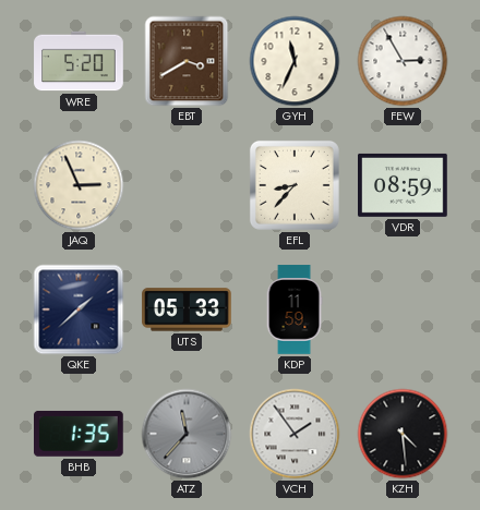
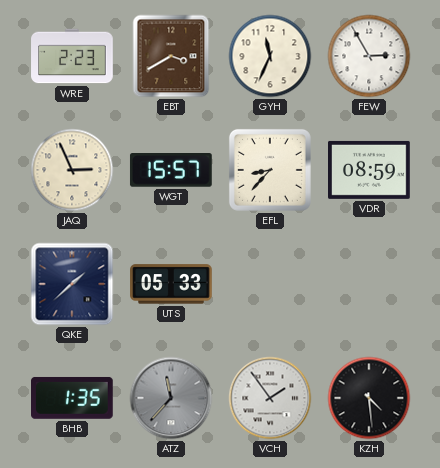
WRE: 5:20 -> 2:23 (72, 56)
WGT: none -> 15:57 (171, 171)
KDP: 11:59 -> none (295, 309)
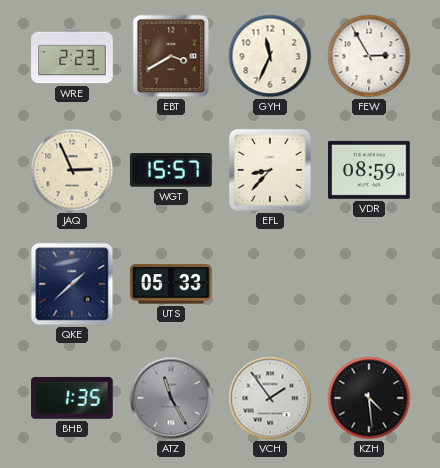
ATZ: 11:37 -> 11:25 (171, 398)
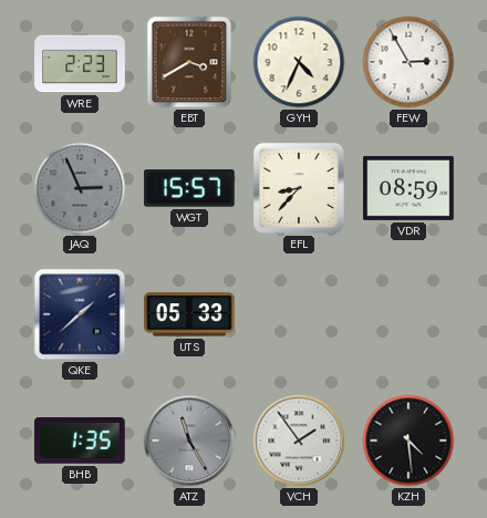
GYH: 11:34 -> 4:34 (299, 62)
JAQ dial: cream -> grey (80, 188)
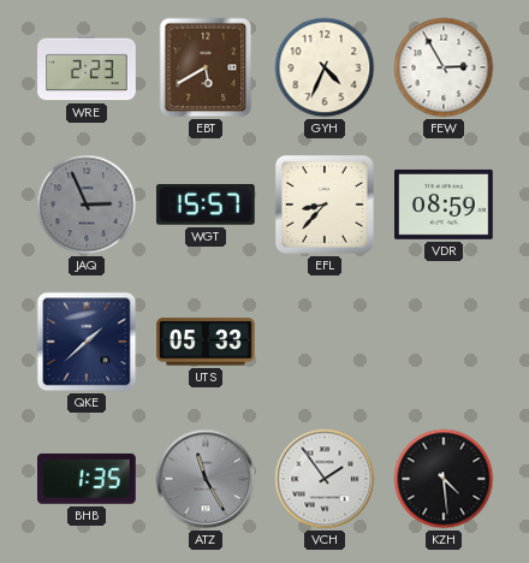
EBT: 3:40 -> 5:40 (206, 67)
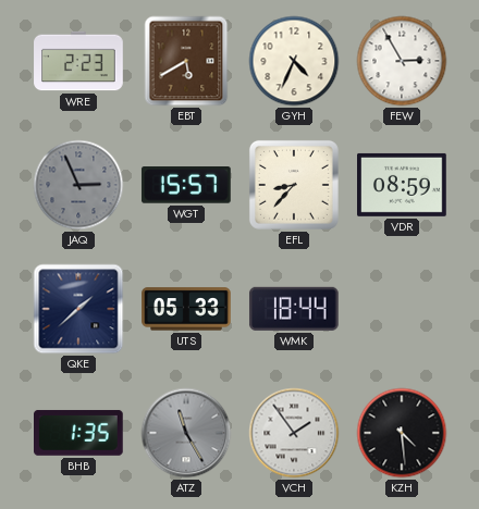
WMK: none -> 18:44 (294, 309)
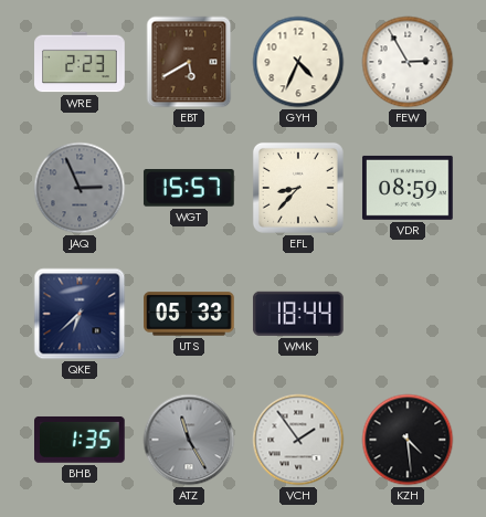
QKE: 1:38 -> 6:38 (80, 314)
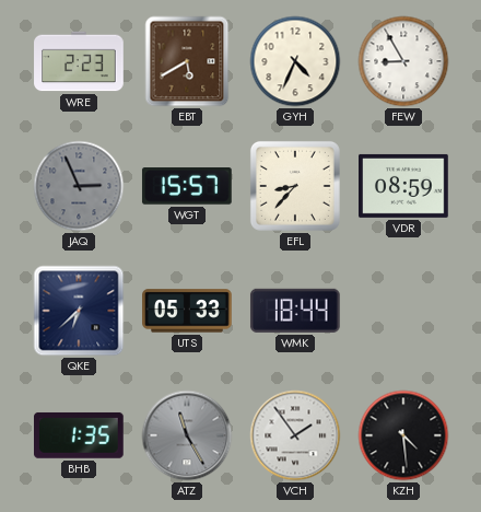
FEW: 2:55 -> 8:55 (403, 61)
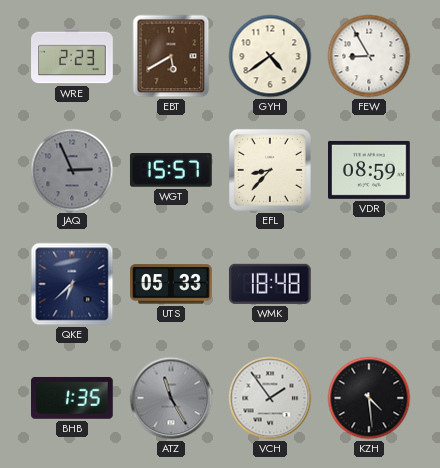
GYH: 4:34 -> 4:39 (270, 56)
WMK: 18:44 -> 18:48 (270, 284)
